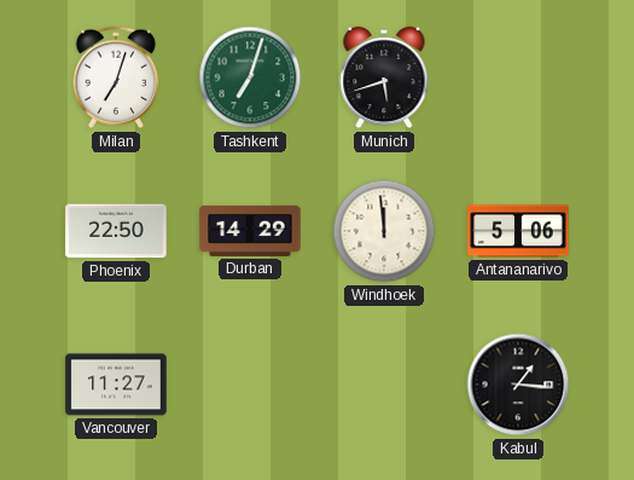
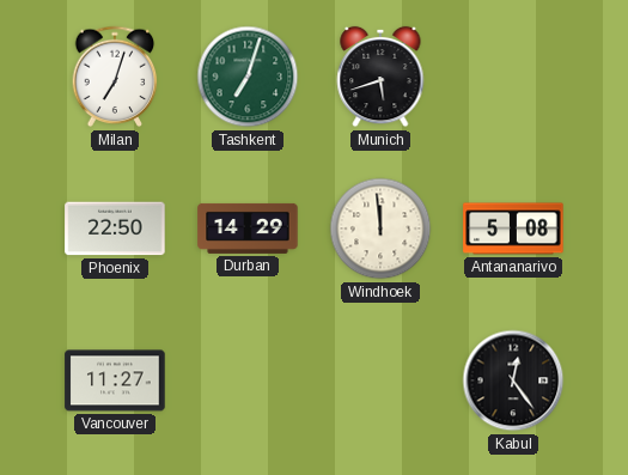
Antananarivo: 5:06 -> 5:08 (513, 229)
Kabul: 1:16 -> 12:24 (513, 380)
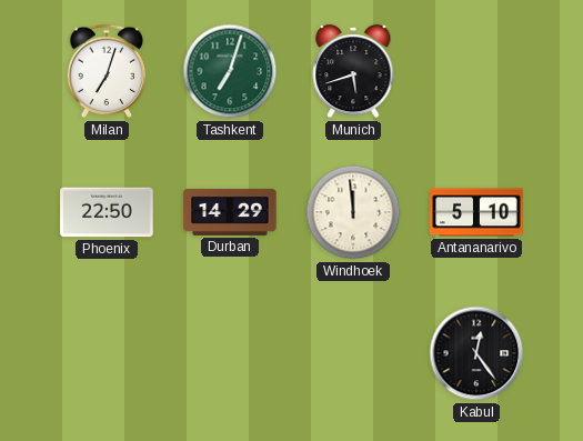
Antananarivo: 5:08 -> 5:10 (476, 212)
Vancouver: 11:27 -> none (115, 380)
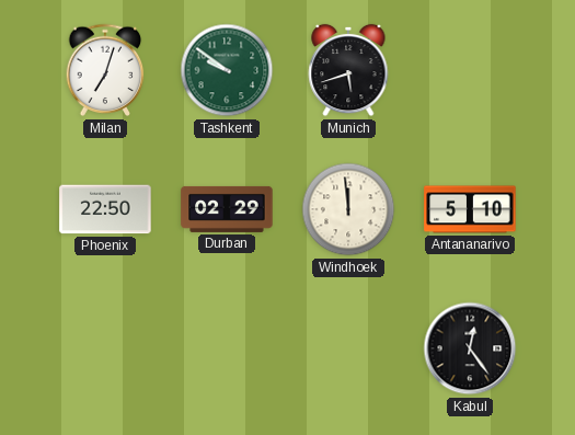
Tashkent: 7:03 -> 9:51 (227, 70)
Durban: 14:29 -> 02:29 (227, 209)
